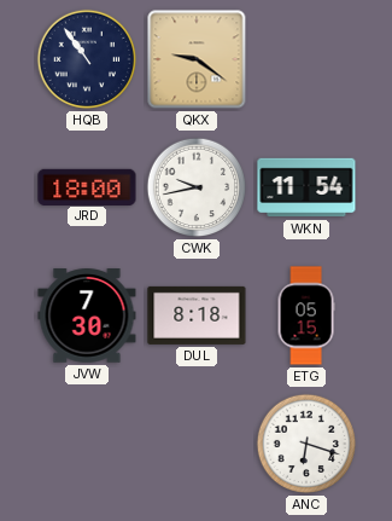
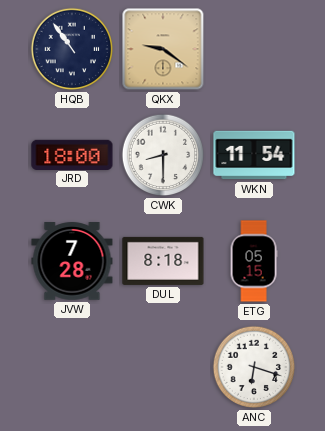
CWK: 9:43 -> 8:30 (163, 155)
JVW: 7:30 -> 7:28 (72, 261)
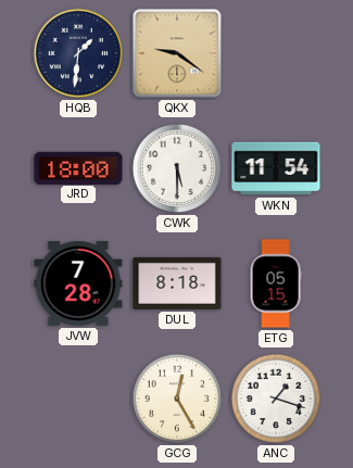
HQB: 10:54 -> 1:31 (78, 53)
CWK: 8:30 -> 5:30 (177, 168)
GCG: none -> 12:25 (177, 399)
ANC: 6:18 -> 1:18 (276, 399)
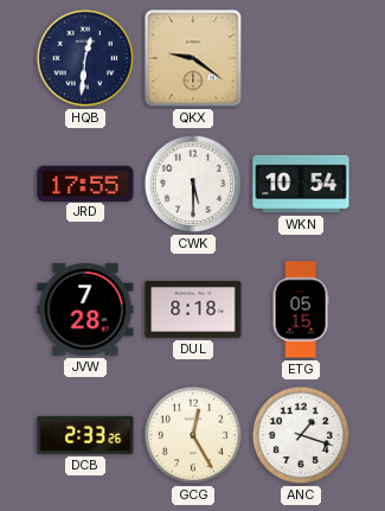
HQB: 1:31 -> 12:31 (85, 58)
JRD: 18:00 -> 17:55 (85, 183)
WKN: 11:54 -> 10:54 (301, 184)
DCB: none -> 2:33 (85, 435)
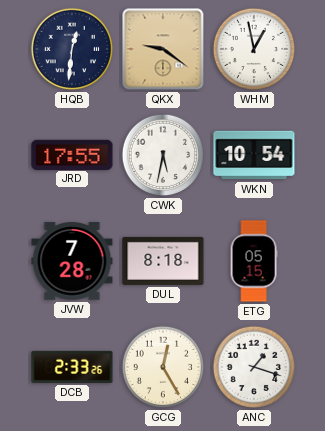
WHM: none -> 12:58 (254, 49)
CWK: 5:30 -> 5:32 (163, 155)
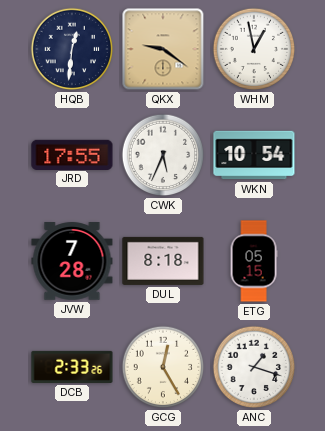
CWK: 5:32 -> 5:34 (163, 155)
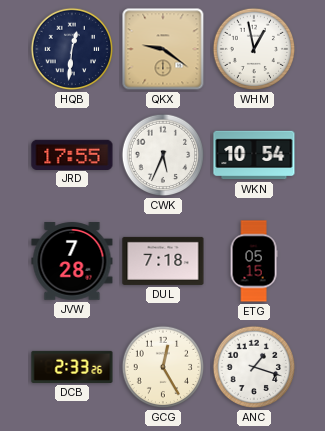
DUL: 8:18 -> 7:18 (163, 261)
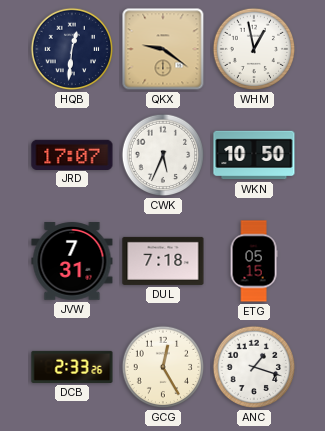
JRD: 17:55 -> 17:07 (72, 154)
WKN: 10:54 -> 10:50 (254, 155)
JVW: 7:28 -> 7:31 (72, 261)
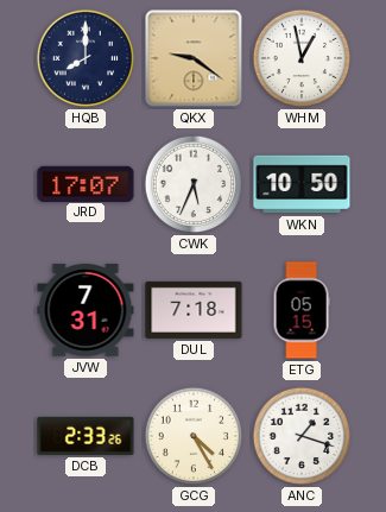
HQB: 12:31 -> 8:00 (86, 58)
GCG: 12:25 -> 4:25 (194, 436)
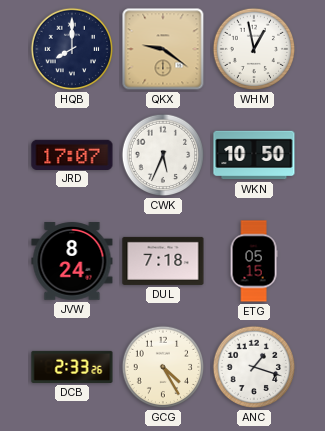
JVW: 7:31 -> 8:24 (72, 261)
